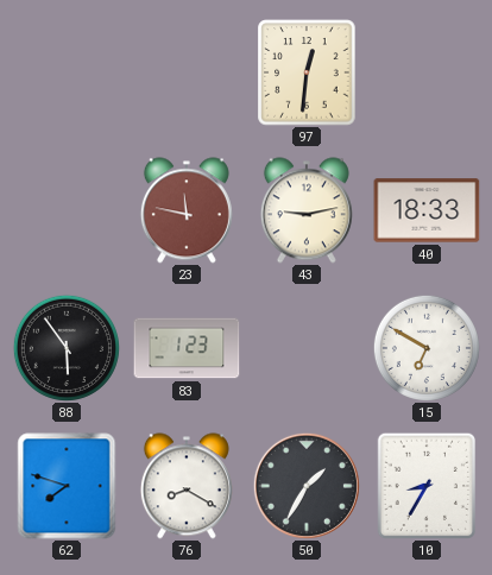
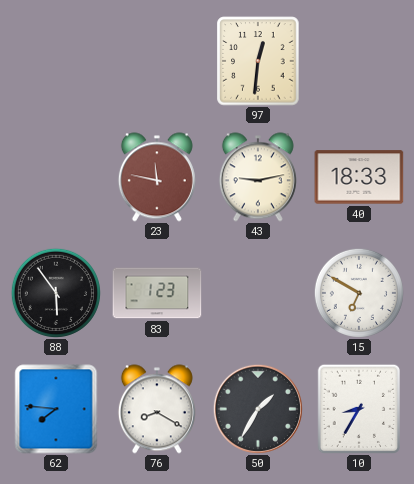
62: 7:48 -> 7:46 (56, 409)
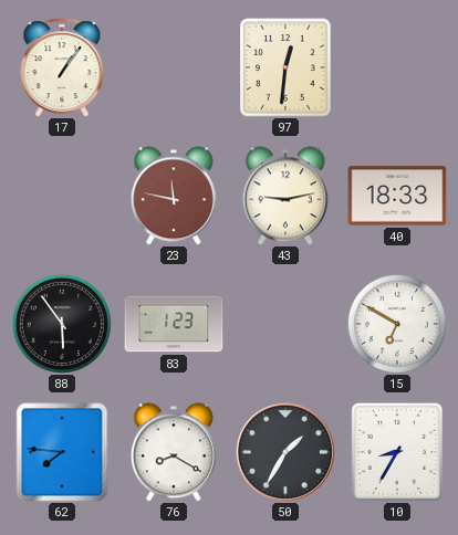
17: none -> 1:06 (62, 67)
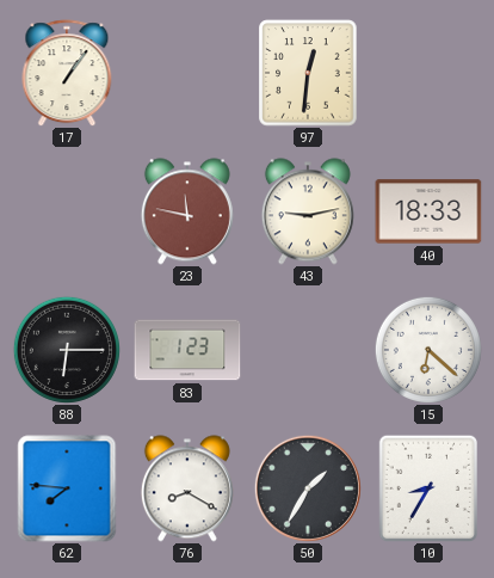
88: 5:54 -> 6:15 (67, 350)
15: 6:50 -> 6:22 (428, 350)
